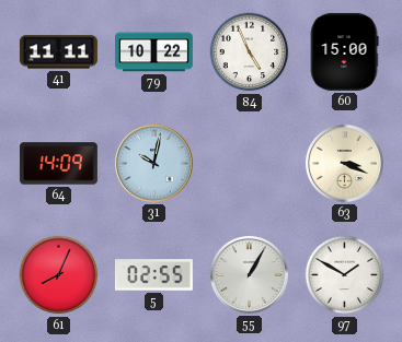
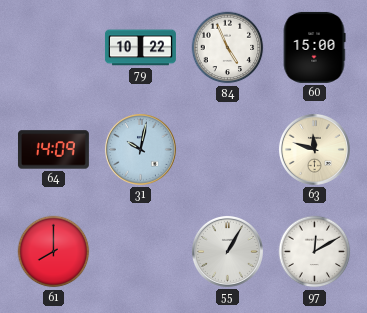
41: 11:11 -> none (58, 52)
63: 3:19 -> 11:48 (314, 149)
61: 8:04 -> 8:00 (54, 252)
5: 02:55 -> none (153, 275)
97: 1:50 -> 12:10 (315, 252)
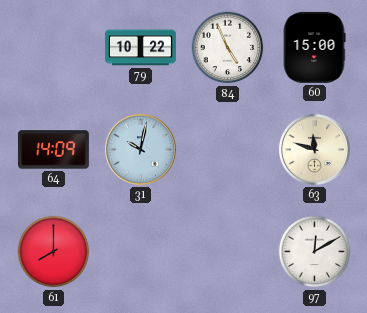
55: 1:05 -> none (227, 251)
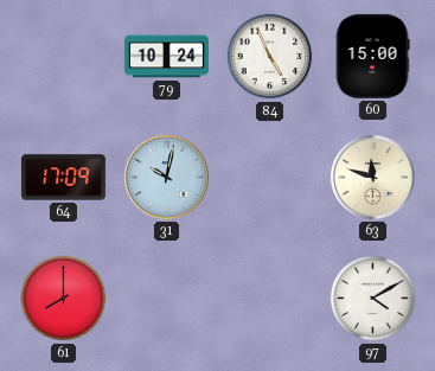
79: 10:22 -> 10:24 (166, 57)
64: 14:09 -> 17:09 (63, 178)
97: 12:10 -> 4:10 (373, 299)
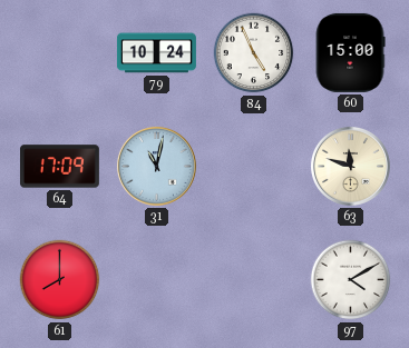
31: 10:02 -> 11:02 (156, 166)
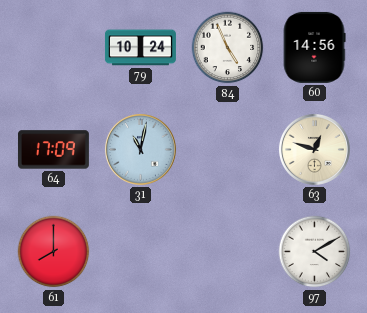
60: 15:00 -> 14:56 (314, 47)
63: 11:48 -> 12:48 (314, 149)
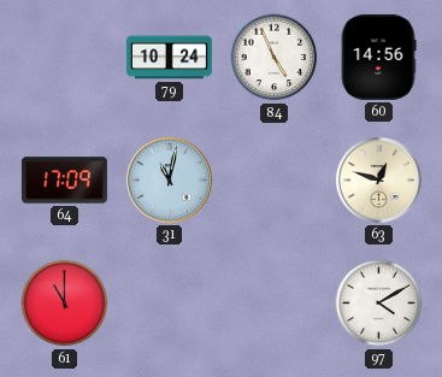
61: 8:00 -> 11:00 (65, 304)
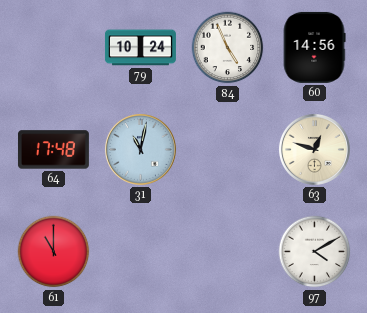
64: 17:09 -> 17:48 (53, 150)
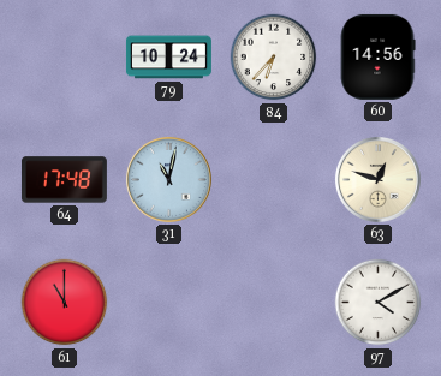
84: 4:56 -> 6:37 (274, 58)
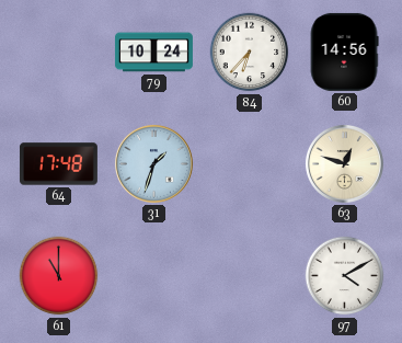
31: 11:02 -> 1:33 (153, 163)
